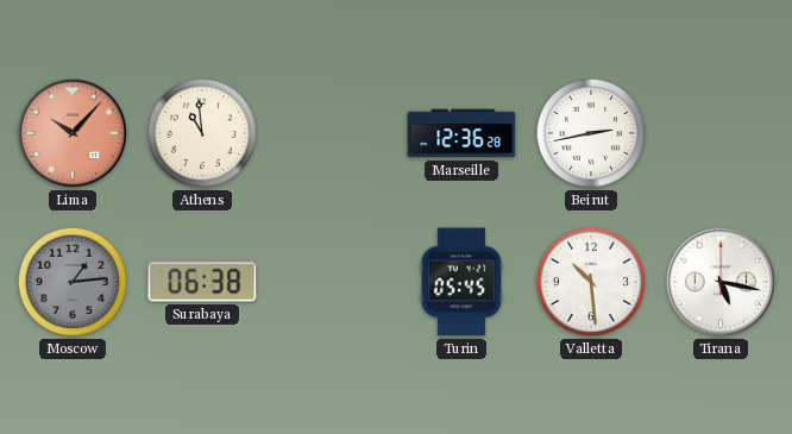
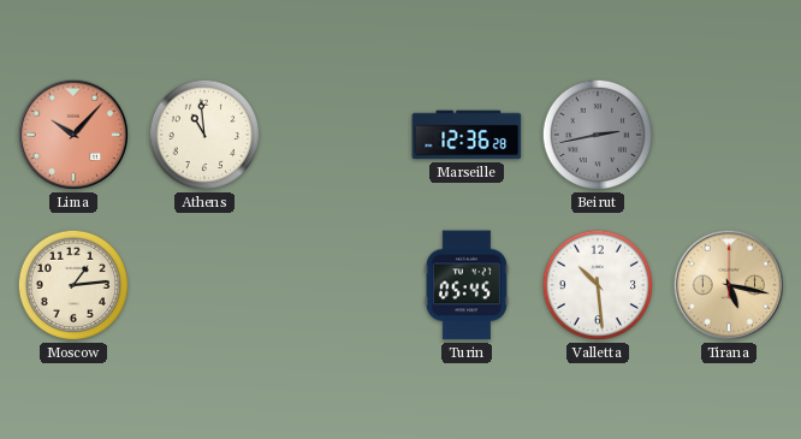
Beirut dial: white -> grey (598, 135)
Moscow dial: grey -> cream (73, 285)
Surabaya: 06:38 -> none (202, 282)
Tirana dial: white -> champagne (729, 285)
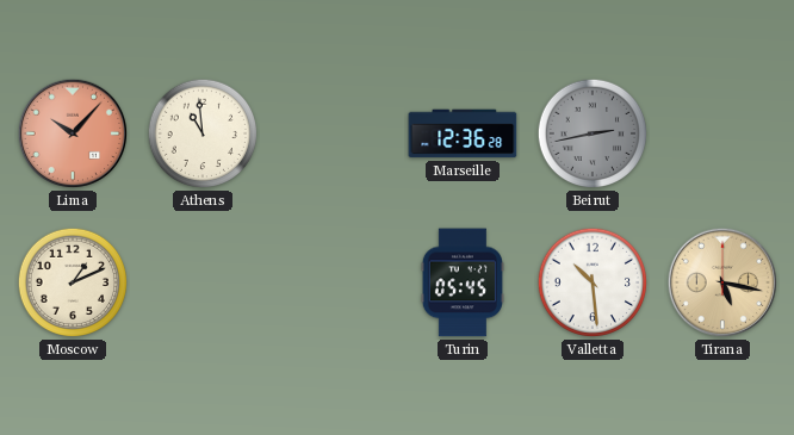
Moscow: 1:14 -> 1:11 (73, 282)
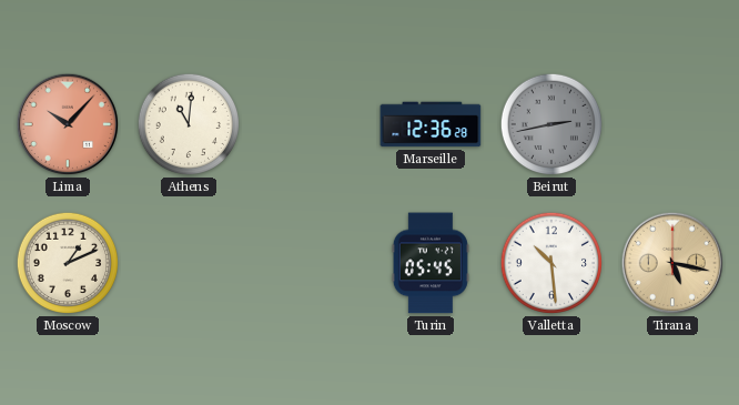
Athens: 10:59 -> 11:01 (189, 124)
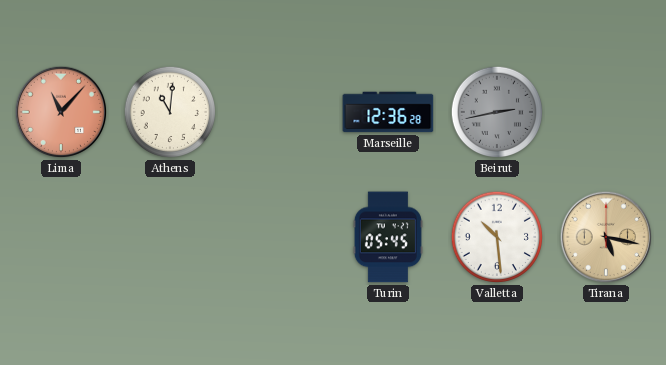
Lima: 10:07 -> 11:07 (61, 112)
Moscow: 1:11 -> none (68, 263)
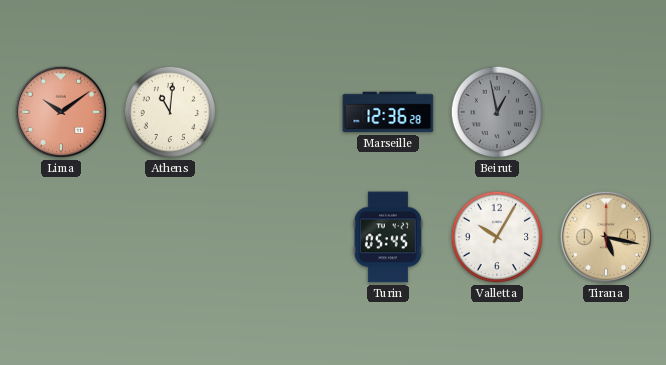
Lima: 11:07 -> 10:09 (61, 112)
Beirut: 2:43 -> 12:58 (497, 112)
Valletta: 10:29 -> 10:05 (497, 237)
